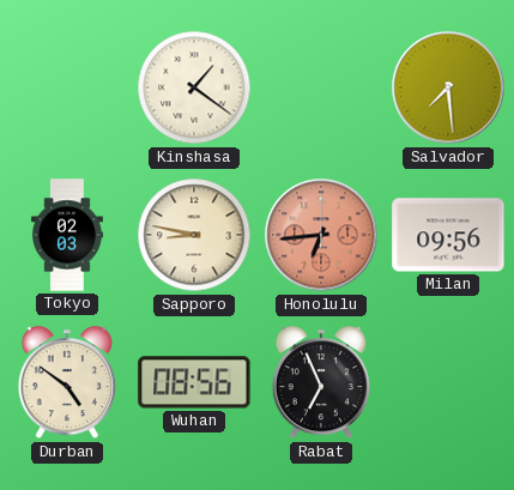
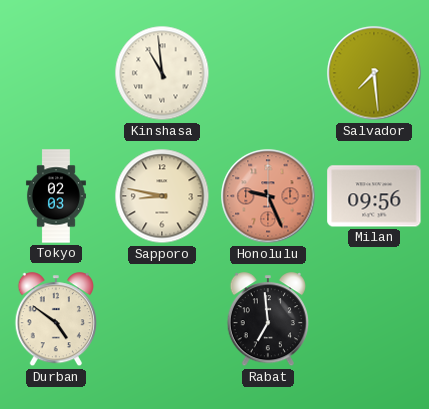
Kinshasa: 1:21 -> 10:59 (162, 73)
Honolulu: 6:44 -> 9:26 (268, 196)
Wuhan: 08:56 -> none (194, 382)
Rabat: 6:56 -> 6:59 (267, 320)
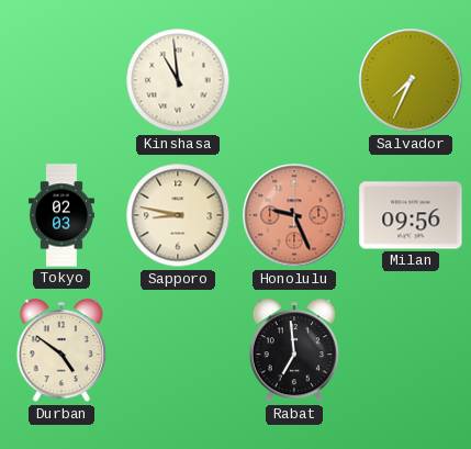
Salvador: 7:29 -> 7:34 (411, 80)
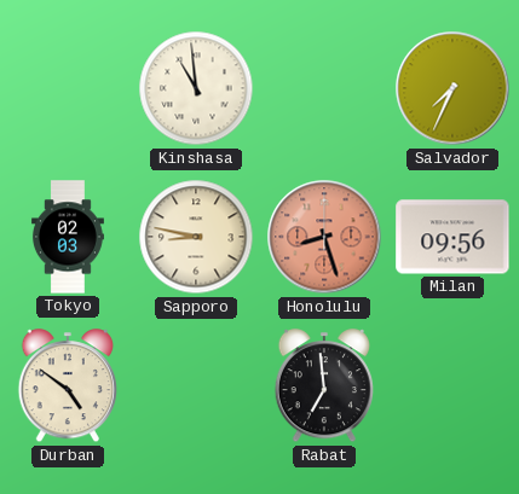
Honolulu: 9:26 -> 8:27 (324, 237)
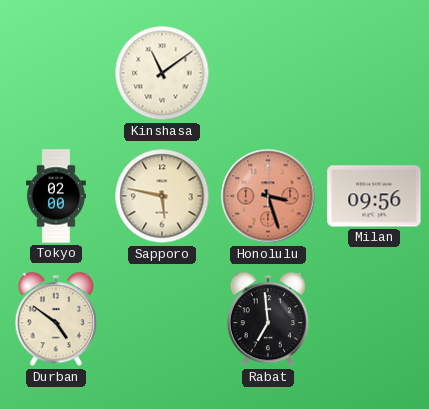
Kinshasa: 10:59 -> 11:09 (162, 73)
Salvador: 7:34 -> none (452, 88)
Tokyo: 02:03 -> 02:00 (56, 196)
Sapporo: 8:47 -> 5:47 (162, 196)
Honolulu: 8:27 -> 3:27 (268, 196)
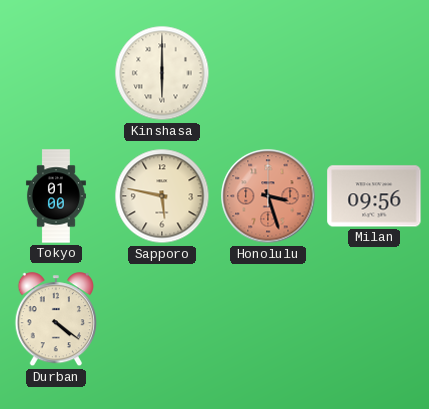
Kinshasa: 11:09 -> 6:00 (162, 73)
Tokyo: 02:00 -> 01:00 (56, 196)
Durban: 4:51 -> 4:21 (55, 320)
Rabat: 6:59 -> none (267, 320)
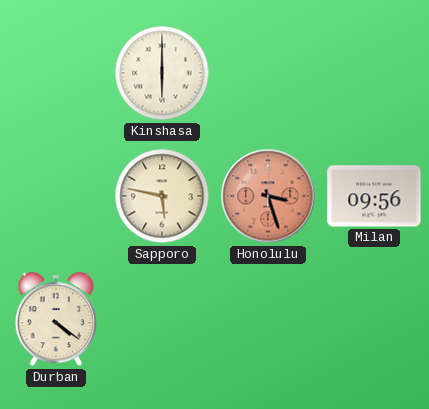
Tokyo: 01:00 -> none (56, 196)
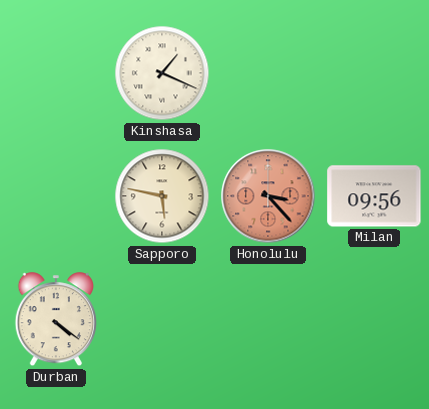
Kinshasa: 6:00 -> 1:19 (162, 73)
Honolulu: 3:27 -> 3:23 (268, 196)
